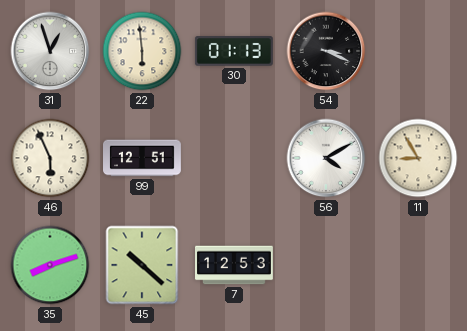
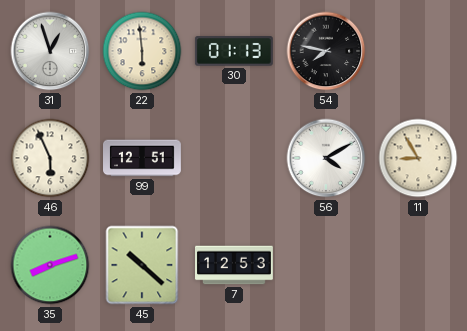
54: 3:19 -> 7:47 (326, 51)
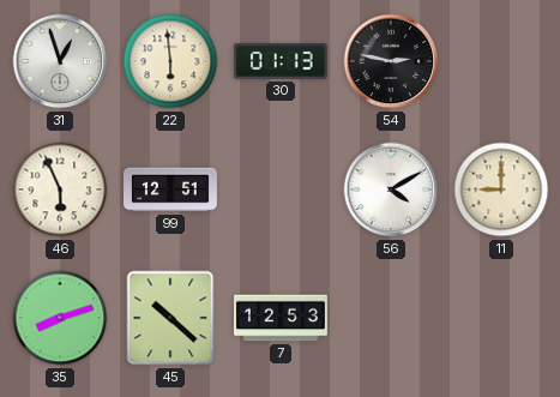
54: 7:47 -> 2:47 (391, 61)
11: 8:55 -> 9:00 (501, 190)
